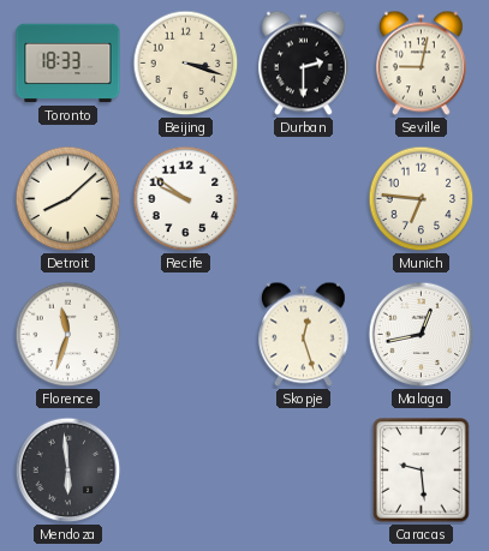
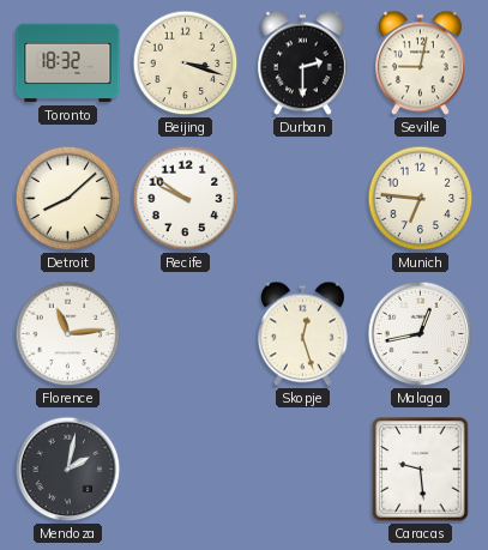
Toronto: 18:33 -> 18:32 (68, 64)
Florence: 11:33 -> 11:14 (68, 334)
Mendoza: 5:59 -> 2:02 (68, 470)
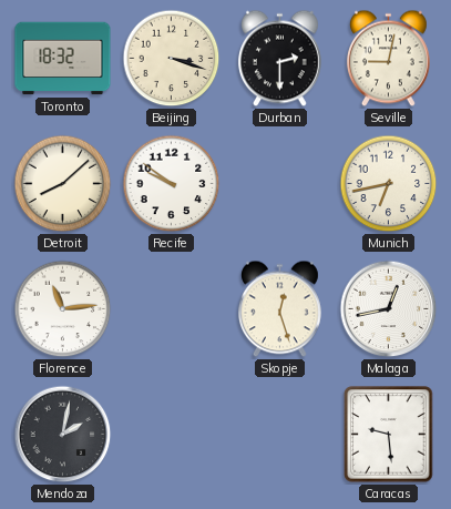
Munich: 6:46 -> 6:43 (389, 184)
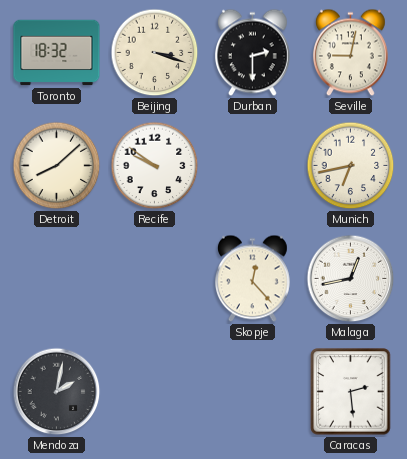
Florence: 11:14 -> none (63, 309)
Skopje: 12:27 -> 12:23 (252, 279)
Caracas: 9:29 -> 2:29 (351, 392)
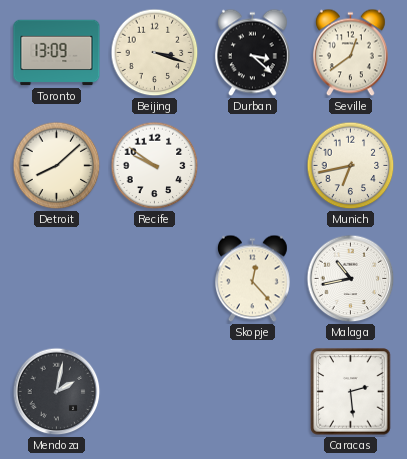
Toronto: 18:32 -> 13:09 (57, 53)
Durban: 2:30 -> 3:22 (252, 53)
Seville: 9:02 -> 12:39 (350, 53)
Malaga: 12:43 -> 10:43 (351, 279)
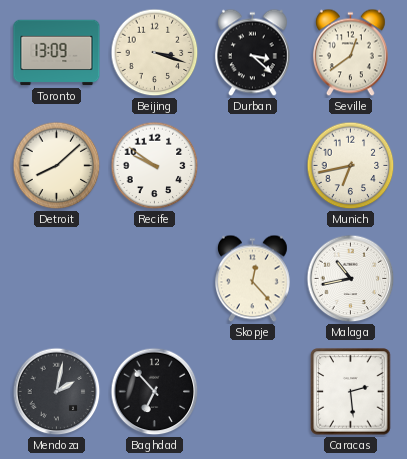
Baghdad: none -> 6:53 (155, 392)
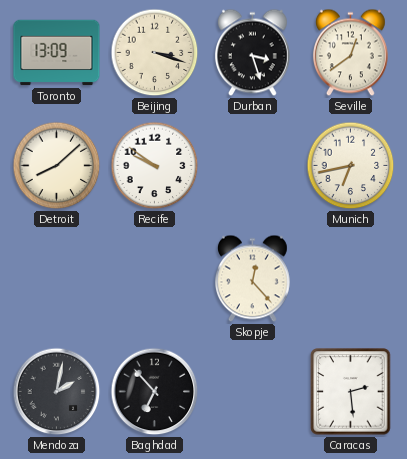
Durban: 3:22 -> 3:27 (252, 53)
Malaga: 10:43 -> none (351, 279)
